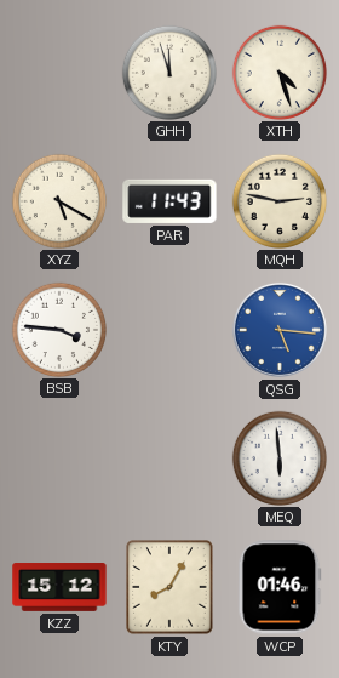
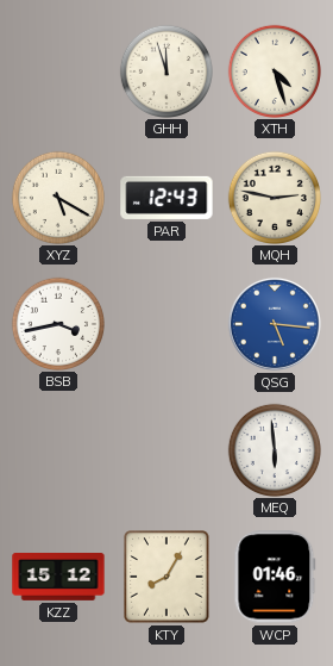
PAR: 11:43 -> 12:43 (166, 198)
BSB: 3:46 -> 3:43 (57, 323)
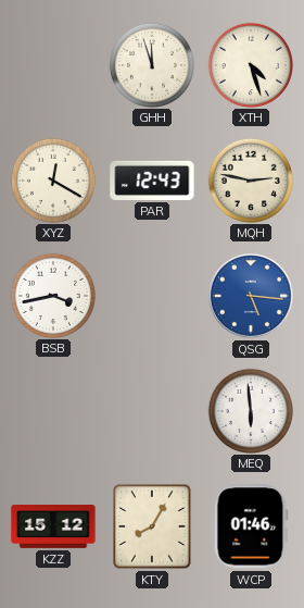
XYZ: 5:20 -> 12:20 (52, 179)
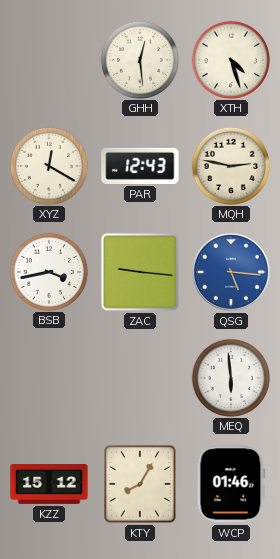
GHH: 11:57 -> 12:29 (139, 59)
ZAC: none -> 9:16 (140, 272)
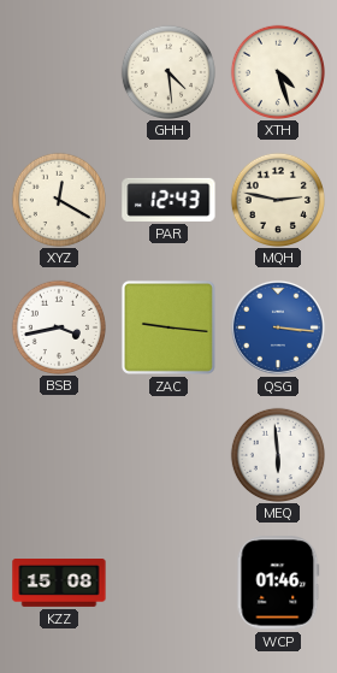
GHH: 12:29 -> 4:29 (167, 71)
QSG: 5:16 -> 3:16 (278, 327)
KZZ: 15:12 -> 15:08 (59, 584)
KTY: 8:05 -> none (140, 484)
